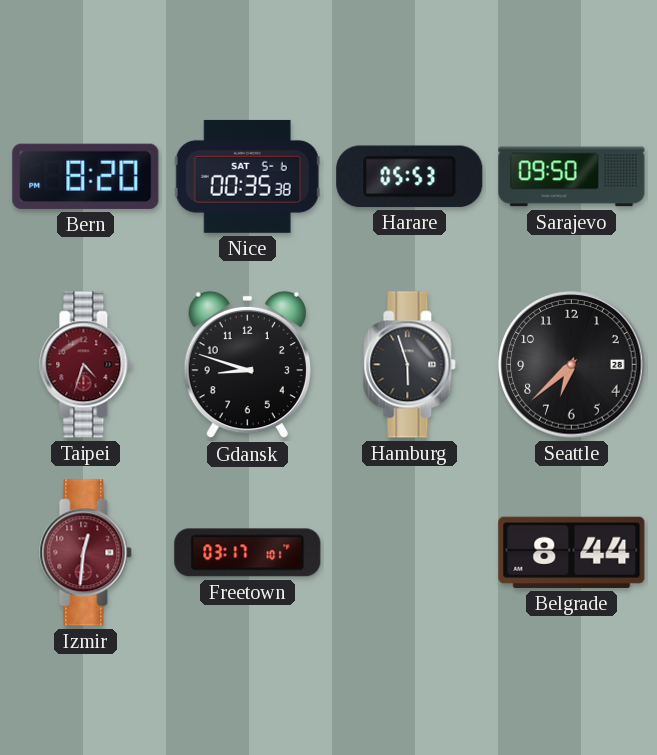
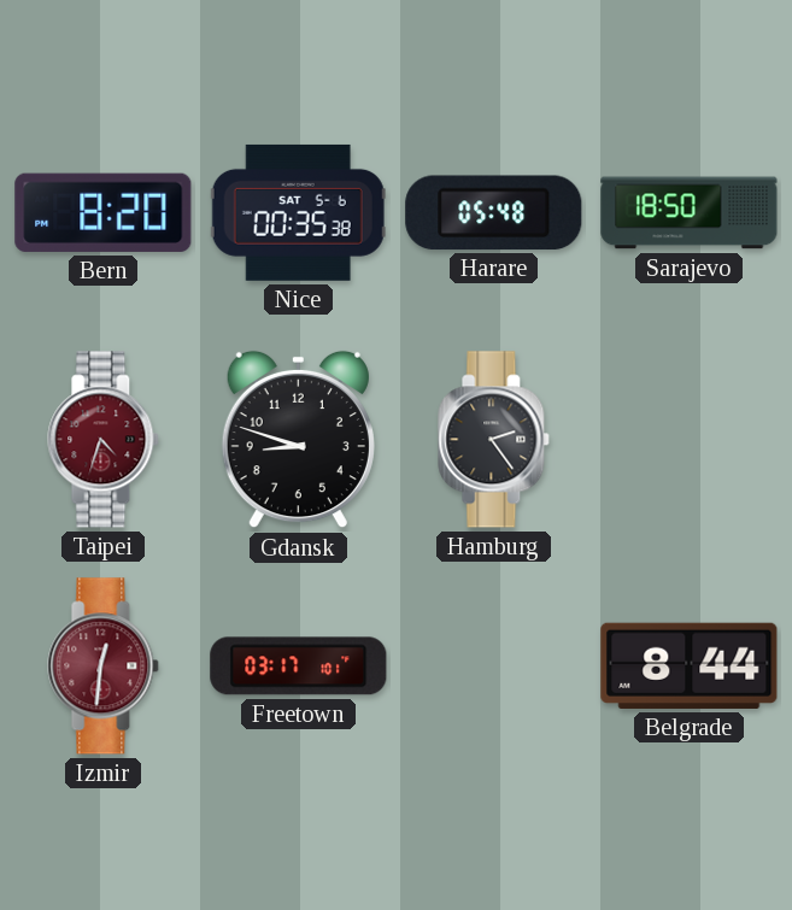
Harare: 05:53 -> 05:48 (494, 212)
Sarajevo: 09:50 -> 18:50 (690, 213)
Hamburg: 5:57 -> 2:24 (494, 440)
Seattle: 6:38 -> none (572, 365)
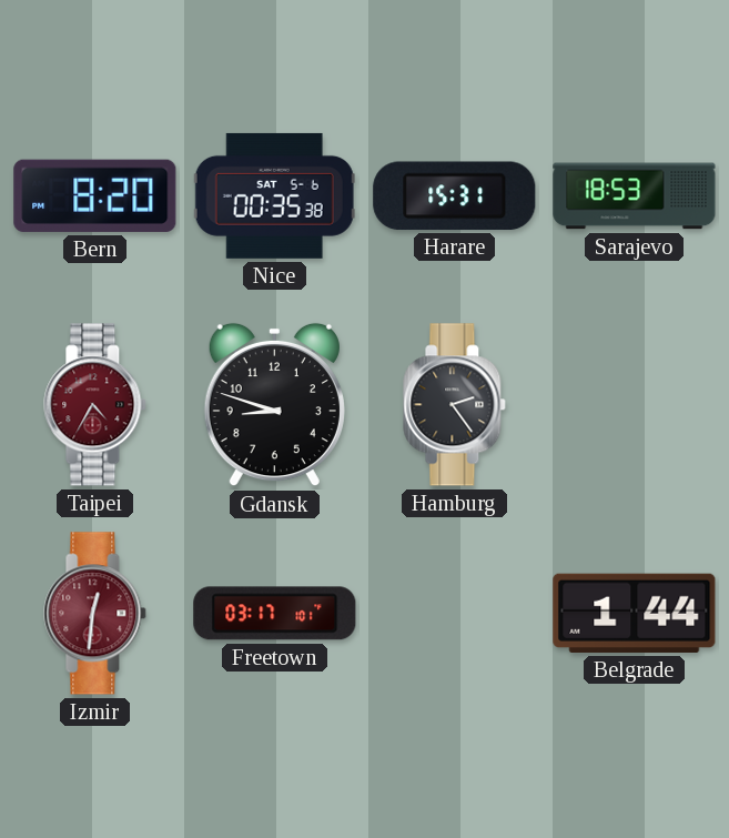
Harare: 05:48 -> 15:31 (455, 195)
Sarajevo: 18:50 -> 18:53 (635, 196)
Taipei: 4:33 -> 4:35 (95, 405)
Belgrade: 8:44 -> 1:44 (635, 613)
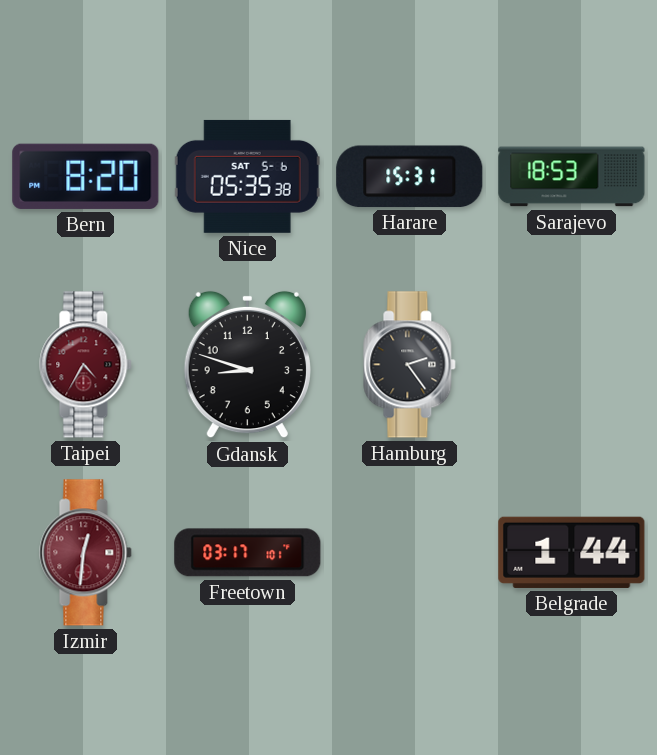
Nice: 00:35 -> 05:35 (247, 176)
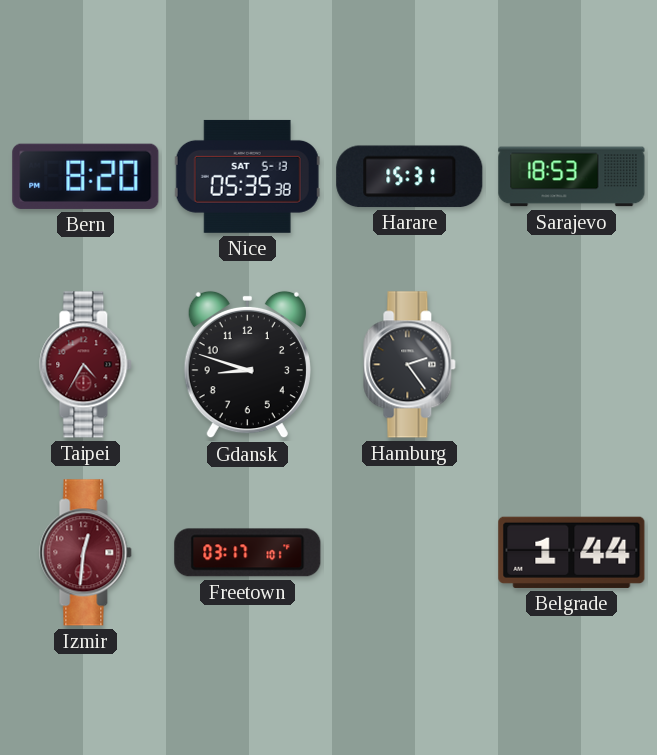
Nice date: SAT 5-6 -> SAT 5-13 (247, 176)
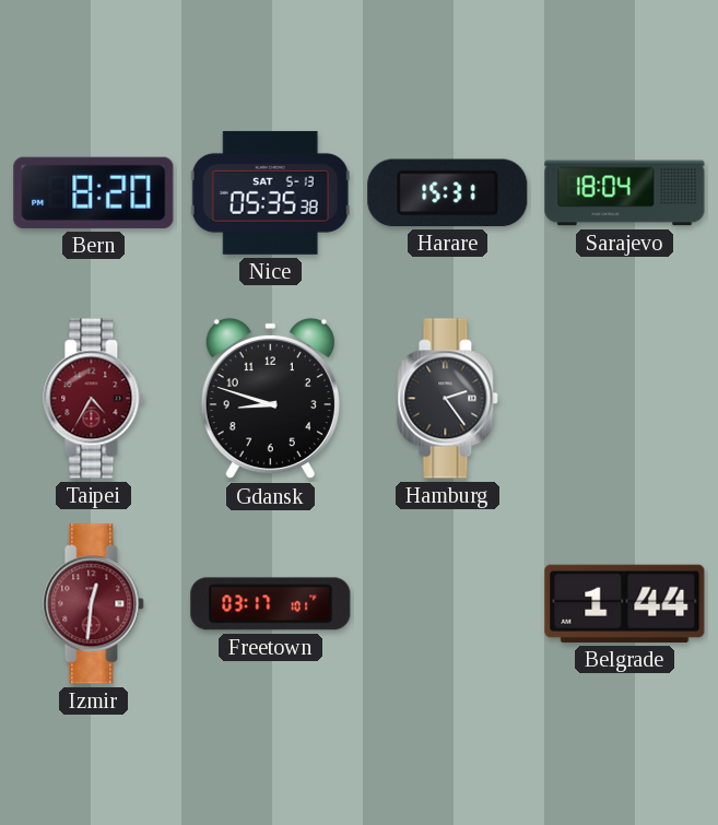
Sarajevo: 18:53 -> 18:04 (625, 193)
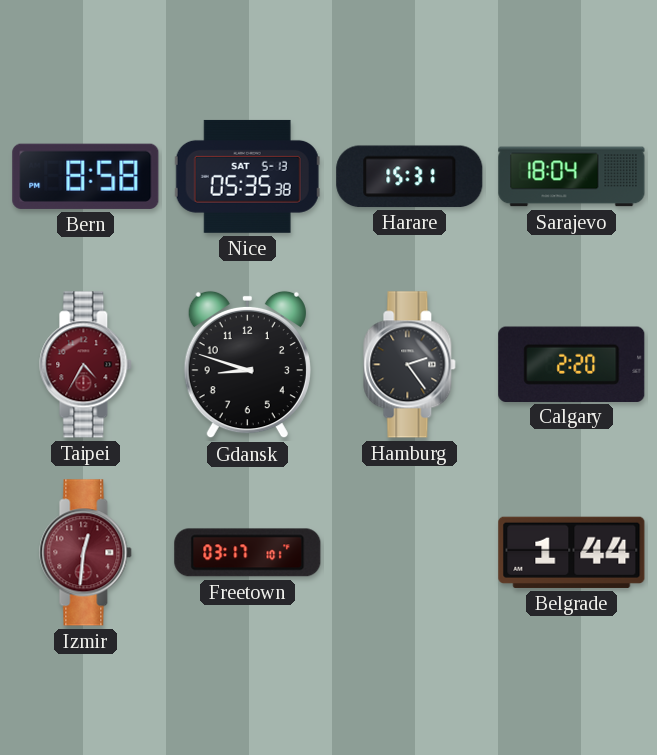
Bern: 8:20 -> 8:58 (86, 176)
Calgary: none -> 2:20 (572, 364)
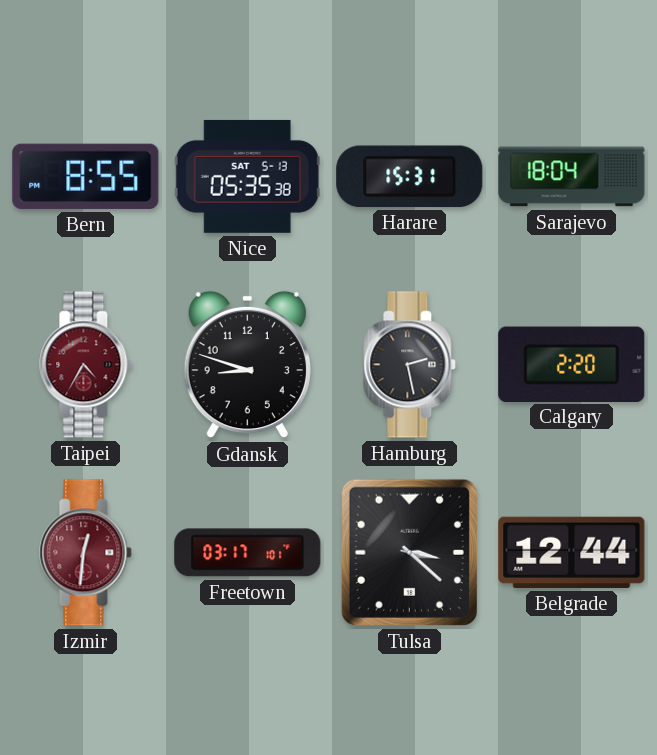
Bern: 8:58 -> 8:55 (86, 176)
Hamburg: 2:24 -> 2:28 (410, 365)
Tulsa: none -> 3:22 (409, 552)
Belgrade: 1:44 -> 12:44 (572, 552)
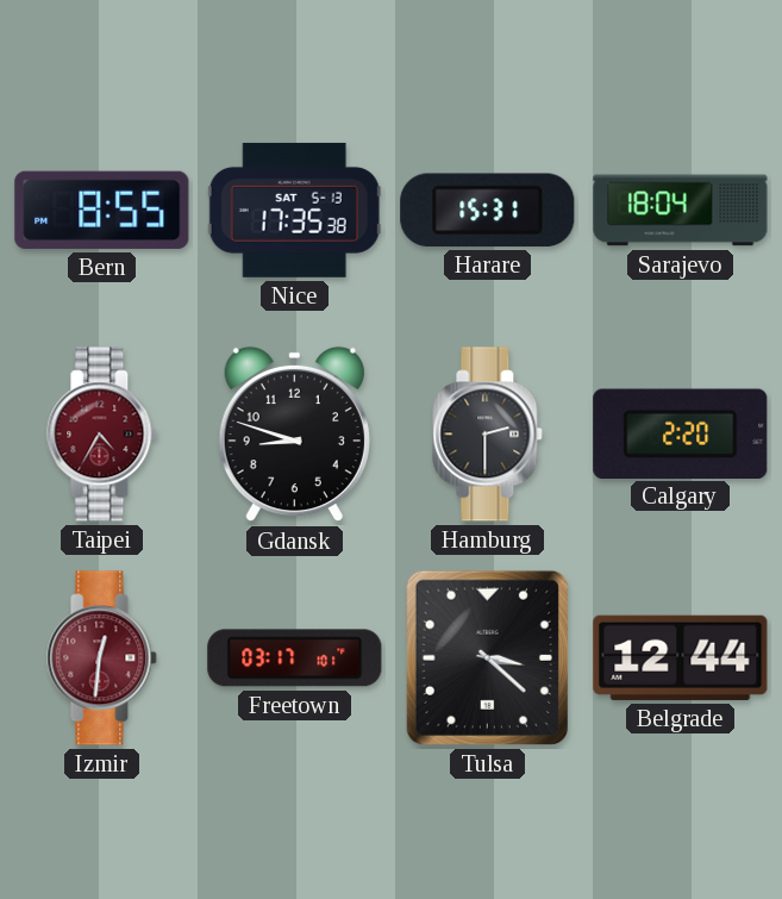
Nice: 05:35 -> 17:35 (294, 210)
Hamburg: 2:28 -> 2:30 (488, 435)
